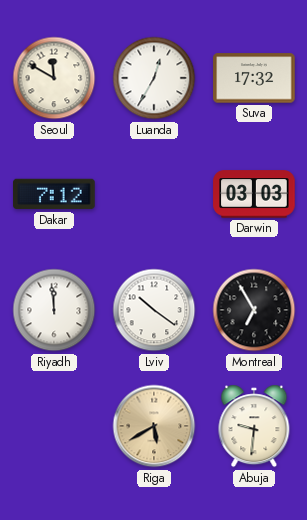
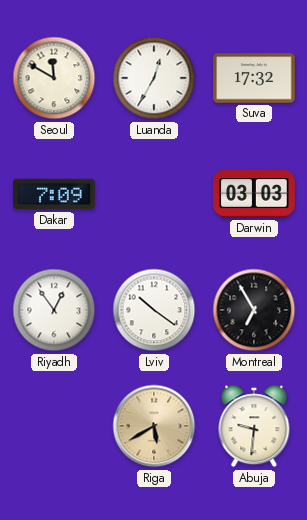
Dakar: 7:12 -> 7:09 (54, 194)
Riyadh: 11:59 -> 12:54 (54, 310)
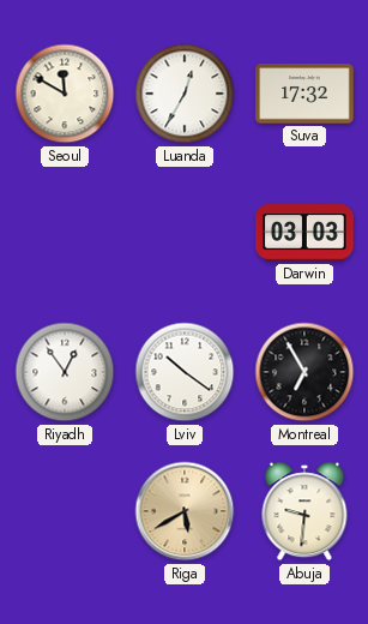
Dakar: 7:09 -> none (54, 194)
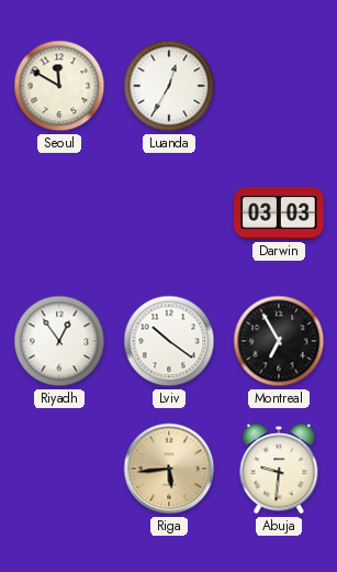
Suva: 17:32 -> none (304, 94)
Riga: 5:40 -> 5:44 (169, 469)
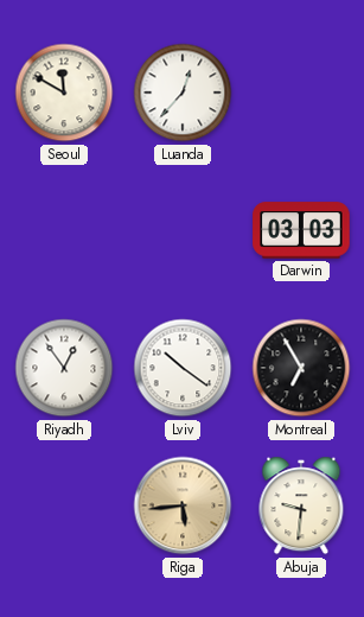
Luanda: 12:35 -> 12:37 (183, 93)
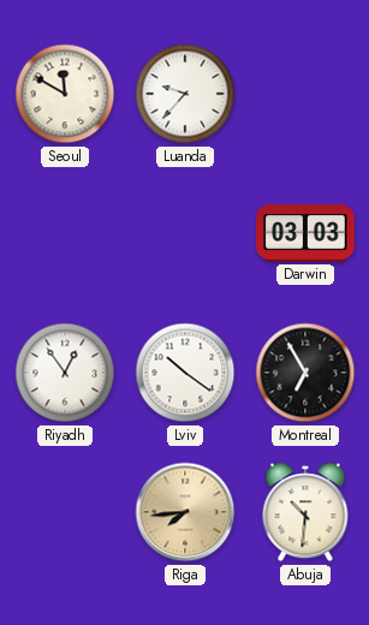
Luanda: 12:37 -> 9:37 (185, 94)
Riga: 5:44 -> 7:44 (185, 512)
Abuja: 9:31 -> 10:31 (305, 512)
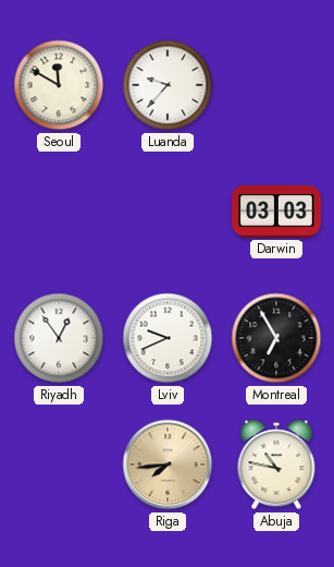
Lviv: 10:21 -> 9:41 (168, 338)
Abuja: 10:31 -> 10:47 (276, 465)
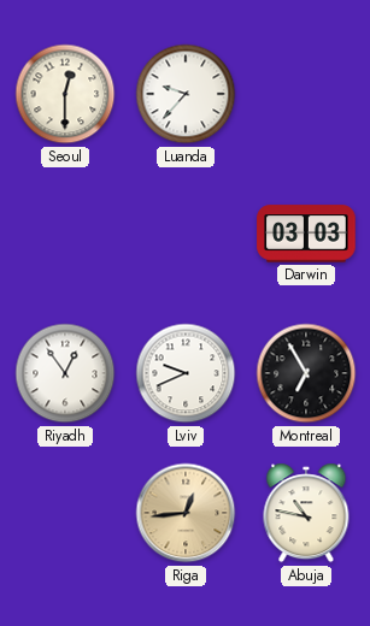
Seoul: 11:50 -> 12:30 (65, 94)
Riga: 7:44 -> 12:44 (186, 513)
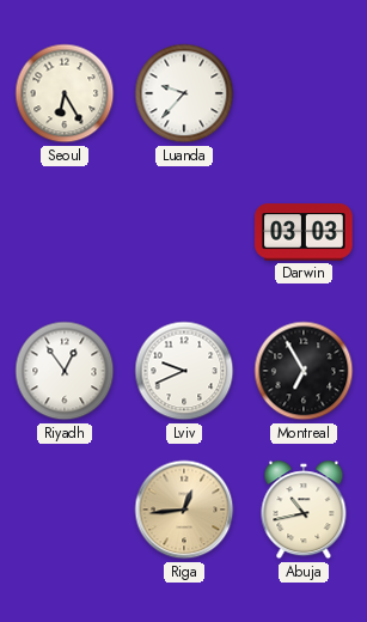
Seoul: 12:30 -> 6:25 (65, 93)
Abuja: 10:47 -> 10:43 (304, 510)
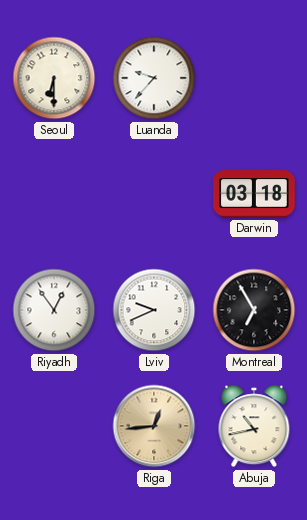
Seoul: 6:25 -> 6:30 (54, 78)
Darwin: 03:03 -> 03:18 (254, 194)
